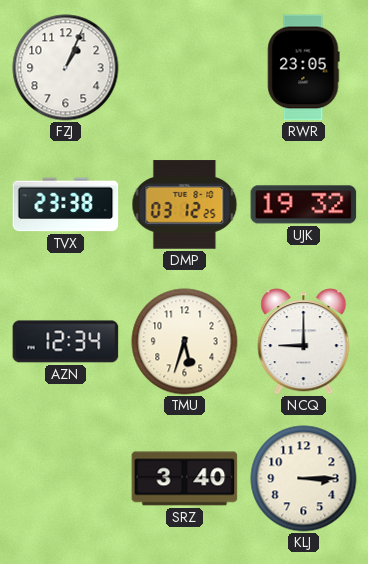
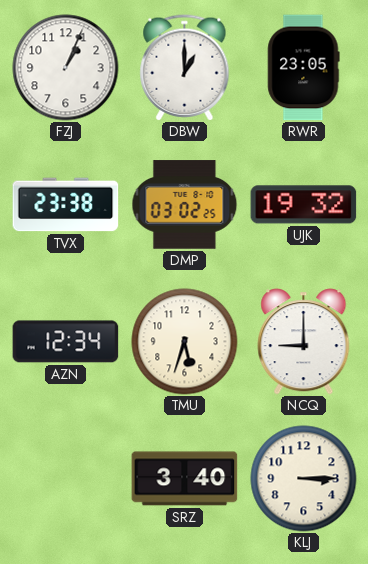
DBW: none -> 1:00 (185, 68)
DMP: 03:12 -> 03:02 (185, 205)
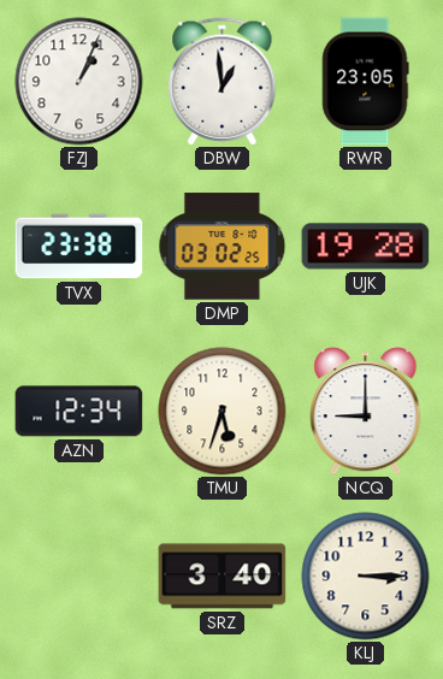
DBW: 1:00 -> 12:59 (223, 82)
UJK: 19:32 -> 19:28 (366, 247)
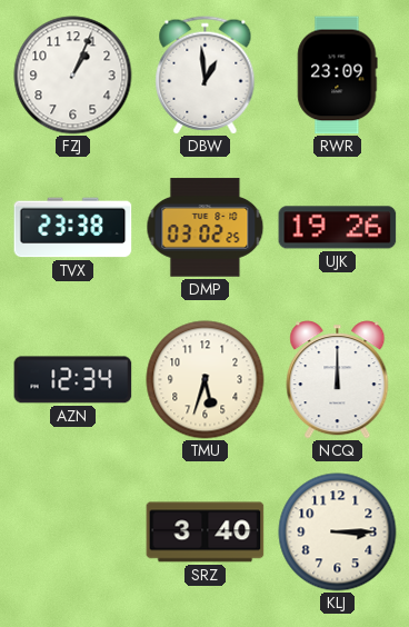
RWR: 23:05 -> 23:09 (338, 76)
UJK: 19:28 -> 19:26 (338, 228)
NCQ: 9:00 -> 12:00 (338, 380)
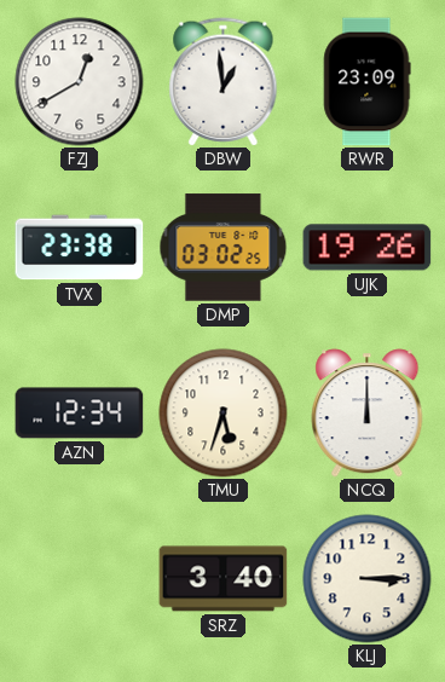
FZJ: 1:04 -> 12:40 (80, 82)
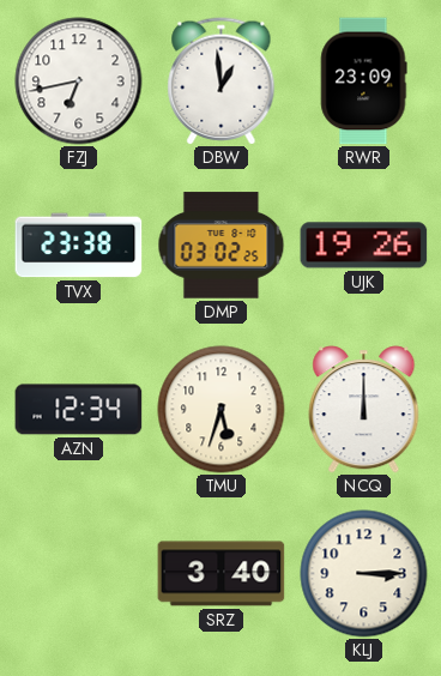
FZJ: 12:40 -> 6:43 (79, 82)
